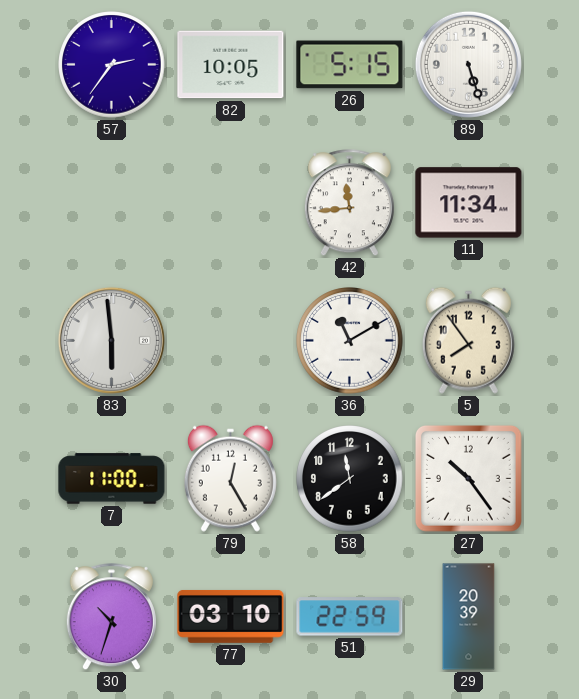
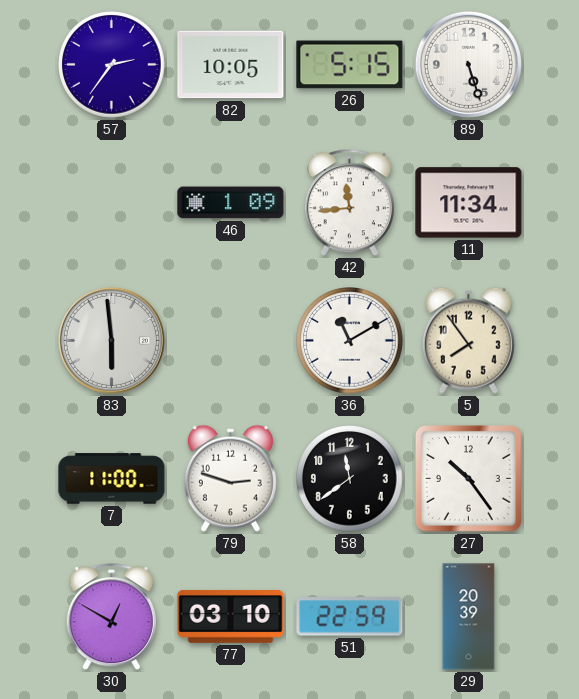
46: none -> 1:09 (231, 203)
79: 12:25 -> 2:48 (230, 478)
30: 10:33 -> 12:50 (111, 617)
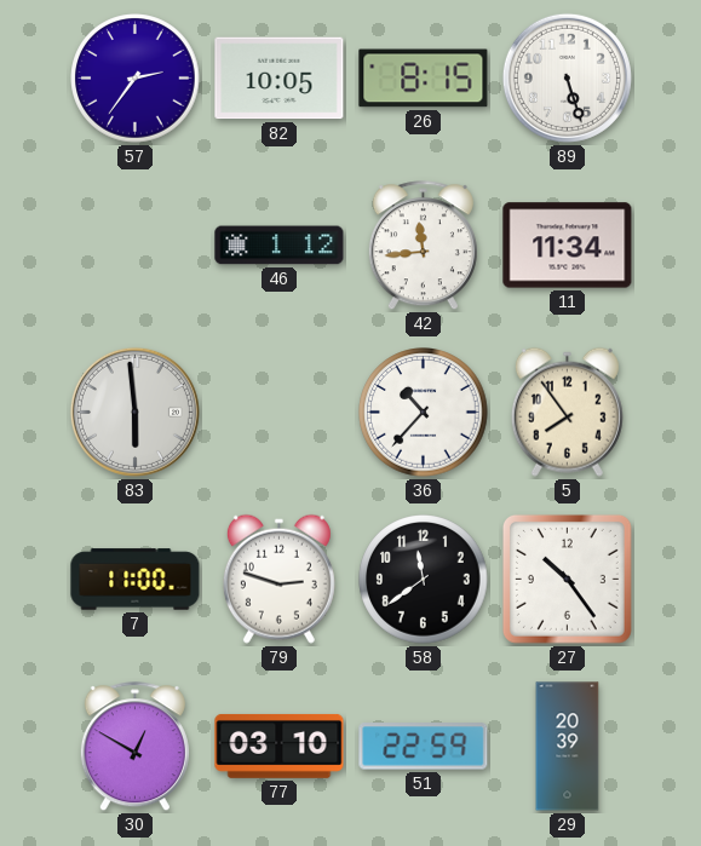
26: 5:15 -> 8:15 (424, 79)
46: 1:09 -> 1:12 (280, 246)
36: 11:10 -> 10:37 (424, 413)
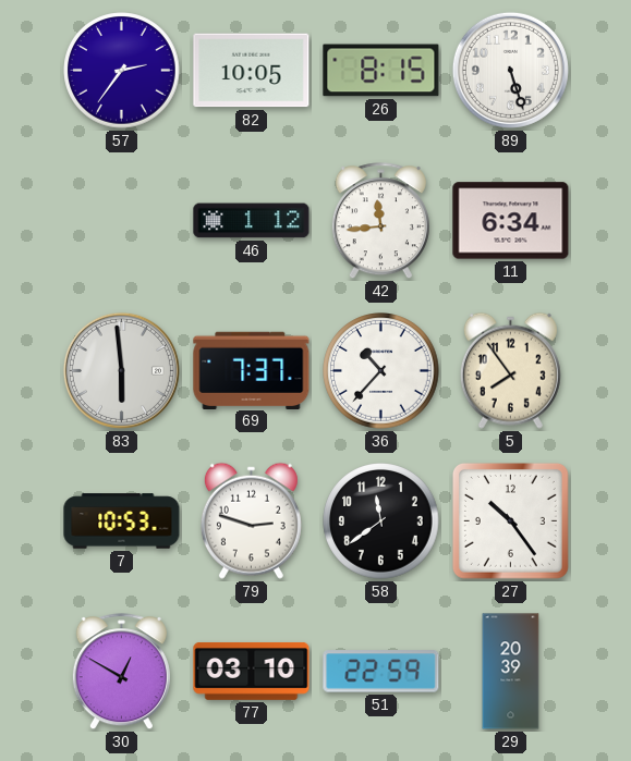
11: 11:34 -> 6:34 (511, 221)
69: none -> 7:37 (252, 370)
7: 11:00 -> 10:53 (122, 521)
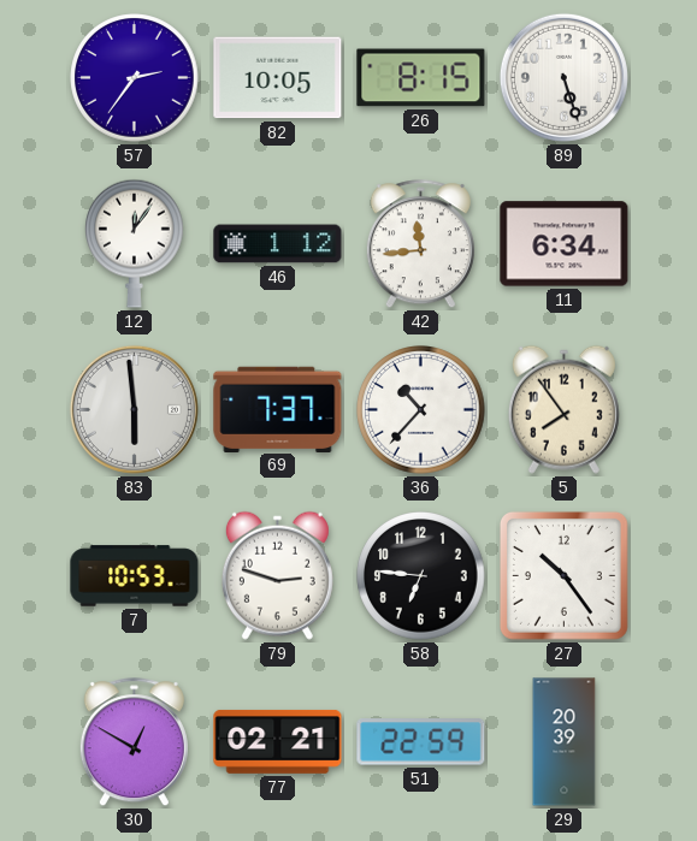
12: none -> 12:06 (135, 243)
58: 11:39 -> 6:46 (421, 576)
77: 03:10 -> 02:21 (278, 742)
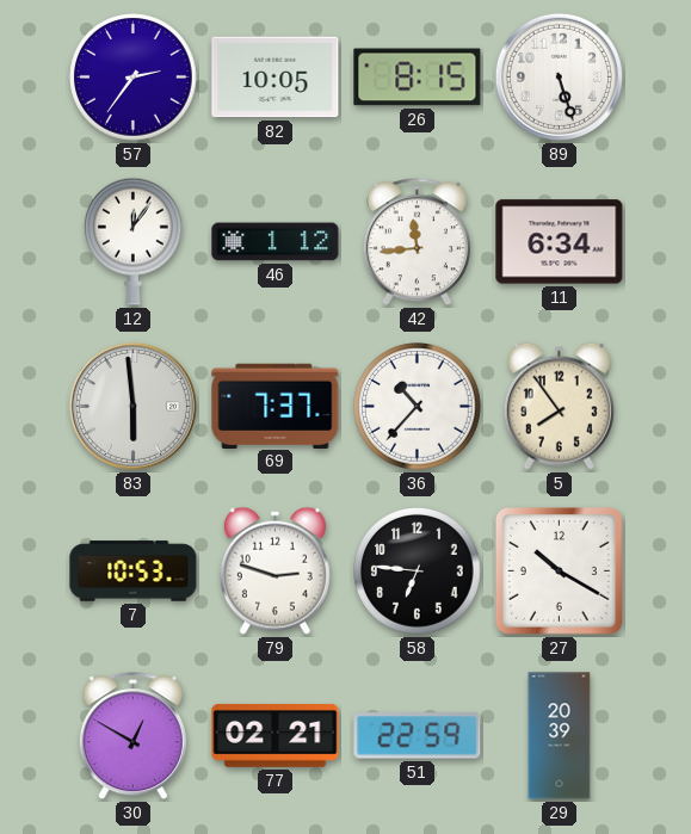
27: 10:24 -> 10:20 (559, 570)
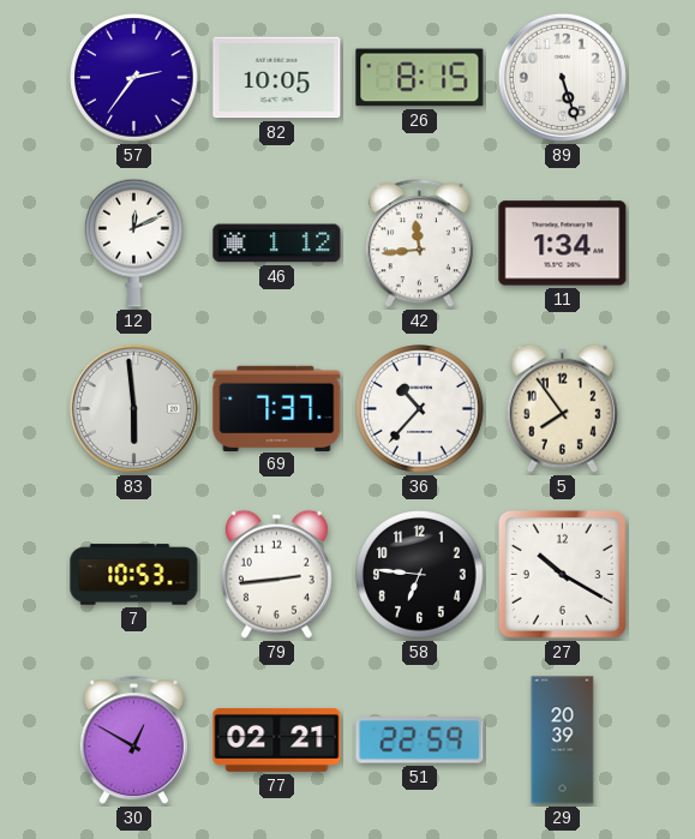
12: 12:06 -> 12:11 (134, 242)
11: 6:34 -> 1:34 (563, 244)
79: 2:48 -> 2:44 (276, 574)
